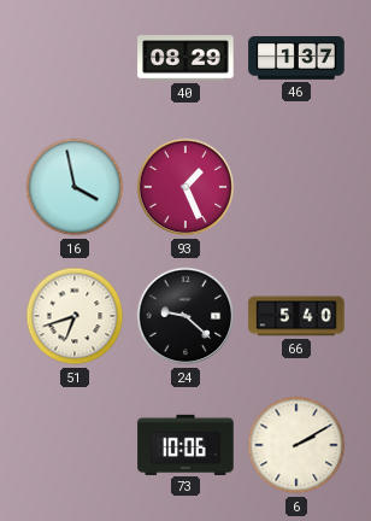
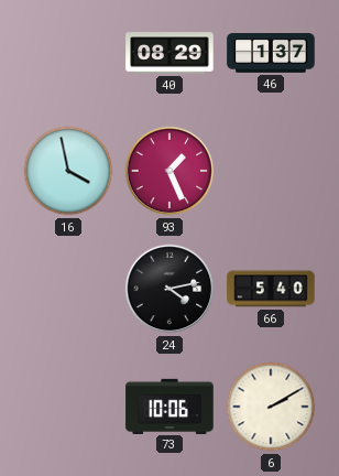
51: 6:42 -> none (75, 316)
24: 9:22 -> 4:13 (169, 289)
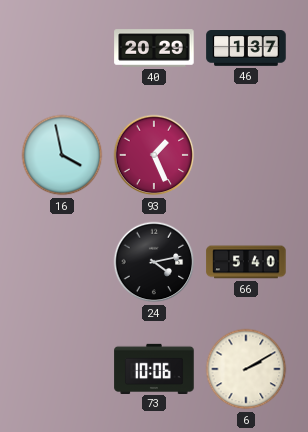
40: 08:29 -> 20:29 (154, 48)
